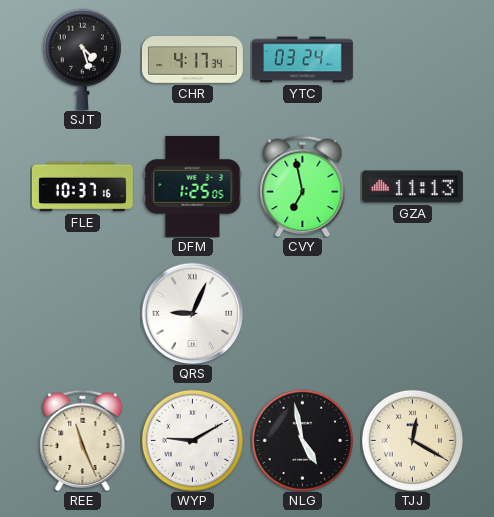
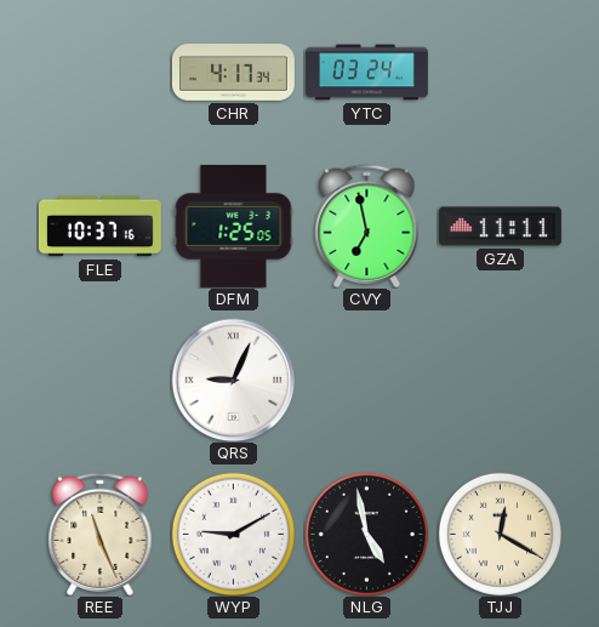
SJT: 4:27 -> none (82, 59)
GZA: 11:13 -> 11:11 (500, 227)
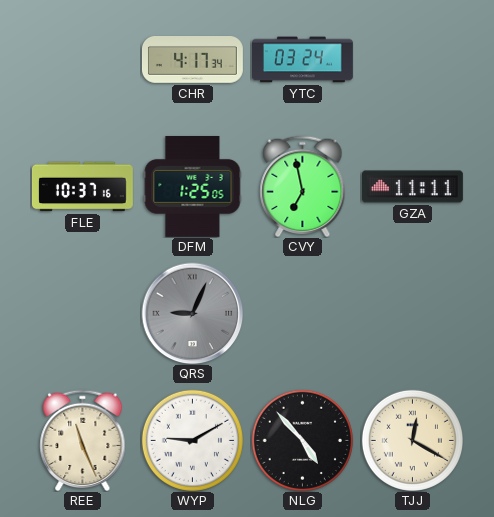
QRS dial: white -> grey (192, 313)
NLG: 4:58 -> 4:53 (302, 440)
